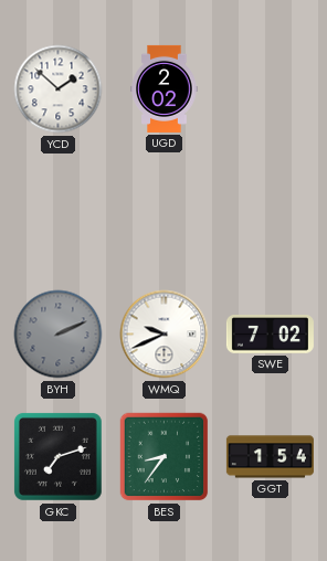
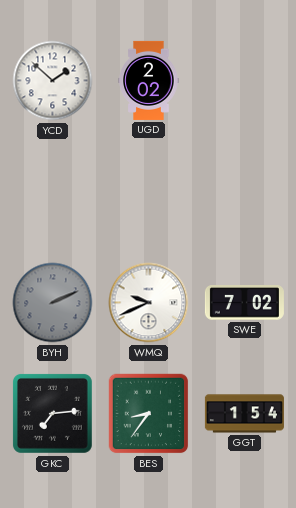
GKC: 7:12 -> 7:14 (52, 413)
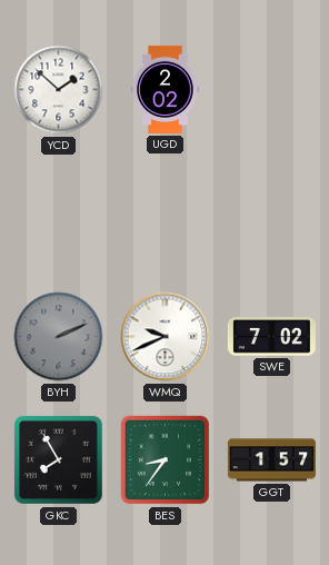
GKC: 7:14 -> 7:55 (58, 459)
GGT: 1:54 -> 1:57 (271, 460)
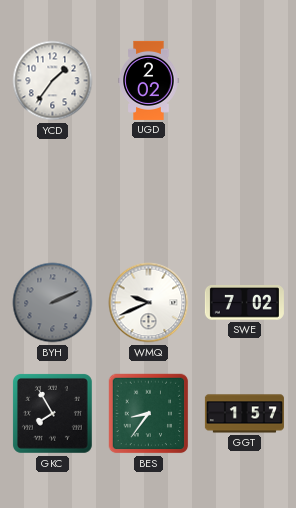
YCD: 1:52 -> 1:36 (53, 81)
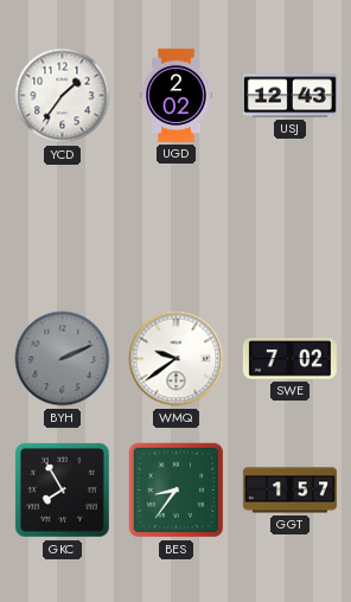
USJ: none -> 12:43 (289, 96)
WMQ: 9:41 -> 9:39 (177, 359)
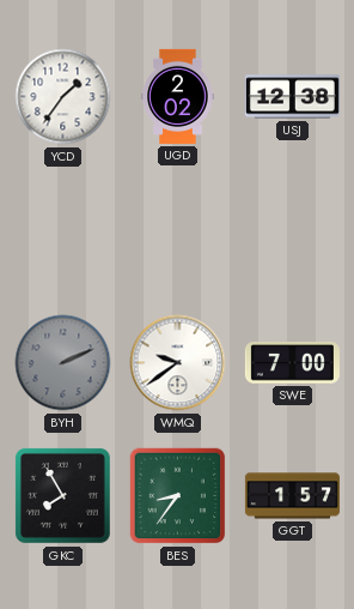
USJ: 12:43 -> 12:38 (292, 97)
SWE: 7:02 -> 7:00 (292, 363)
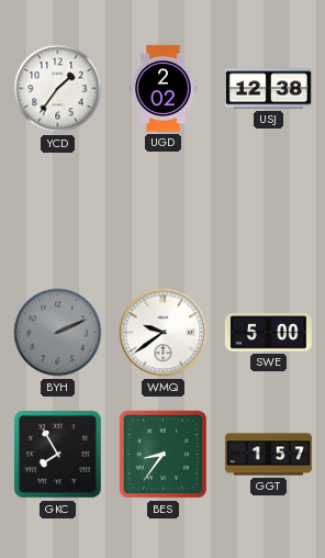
SWE: 7:00 -> 5:00 (268, 333)
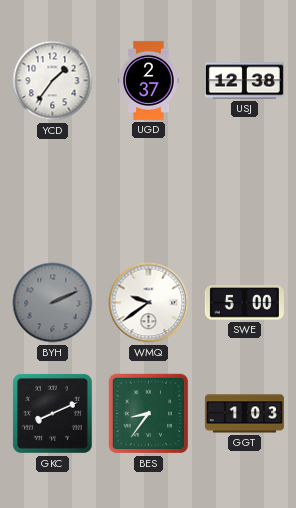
UGD: 2:02 -> 2:37 (149, 80)
GKC: 7:55 -> 8:11 (52, 413)
GGT: 1:57 -> 1:03 (244, 414)
